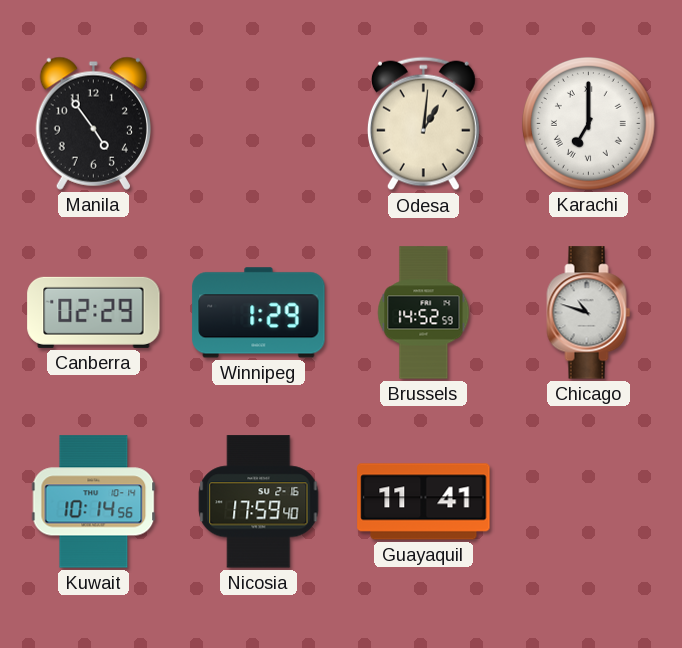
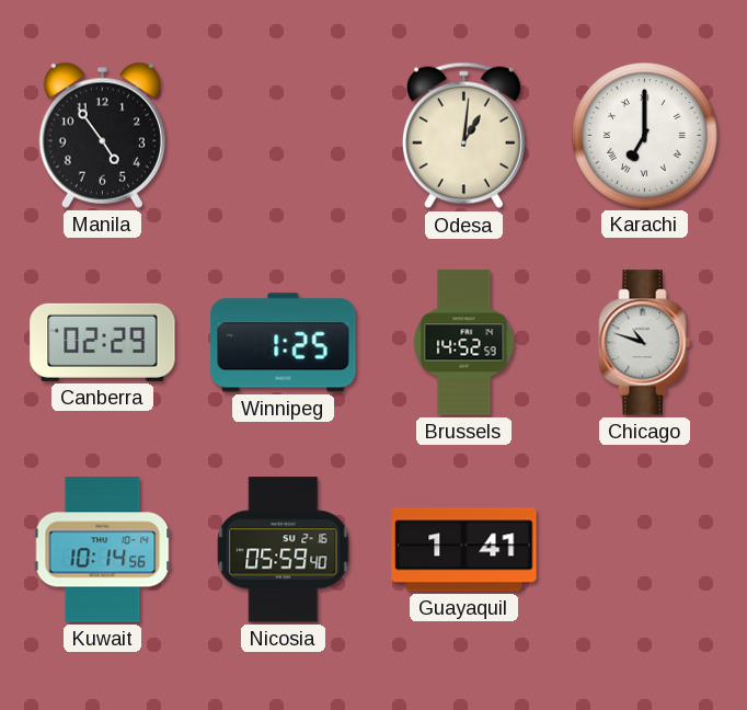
Winnipeg: 1:29 -> 1:25 (284, 343)
Nicosia: 17:59 -> 05:59 (284, 550)
Guayaquil: 11:41 -> 1:41 (464, 550)
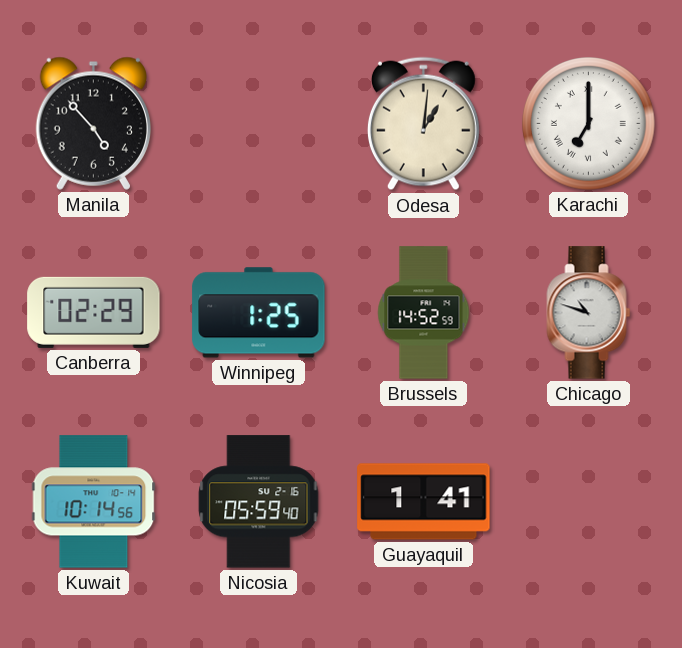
Manila: 4:54 -> 4:53 (93, 123)
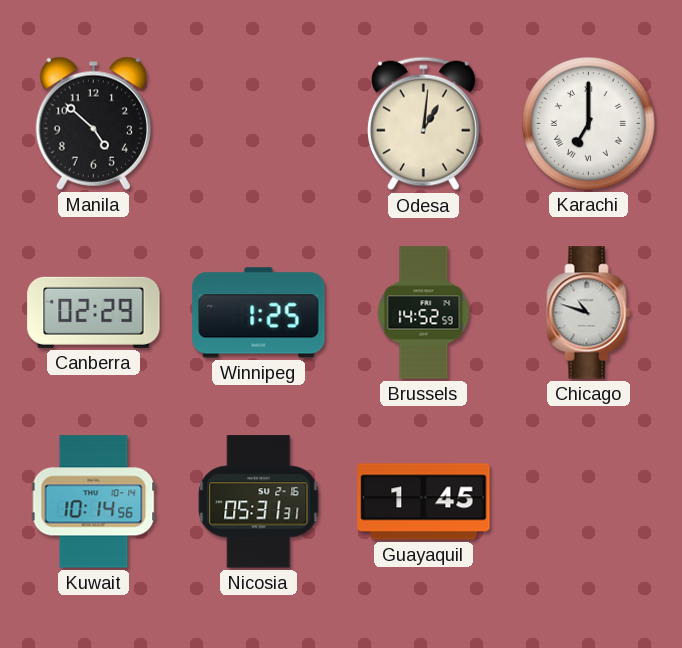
Manila: 4:53 -> 4:52 (93, 123)
Nicosia: 05:59 -> 05:31 (259, 502)
Guayaquil: 1:41 -> 1:45 (424, 502)
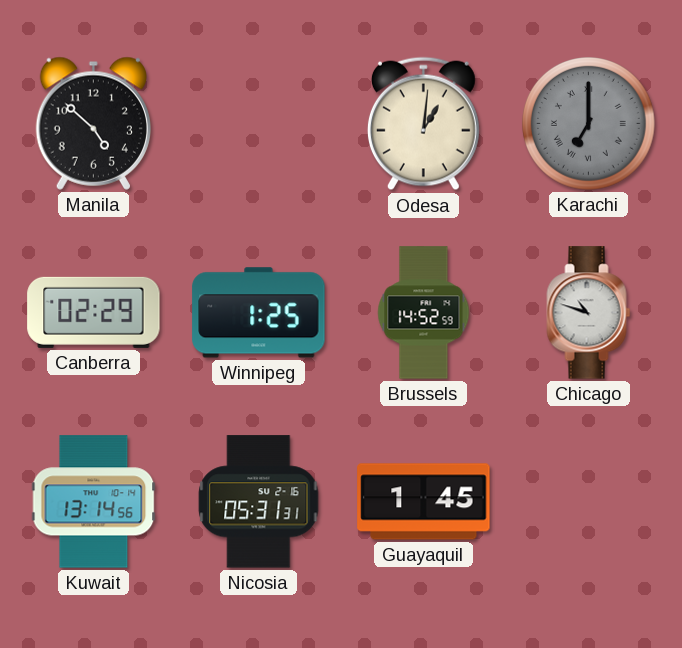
Karachi dial: white -> grey (589, 124)
Kuwait: 10:14 -> 13:14 (94, 502)
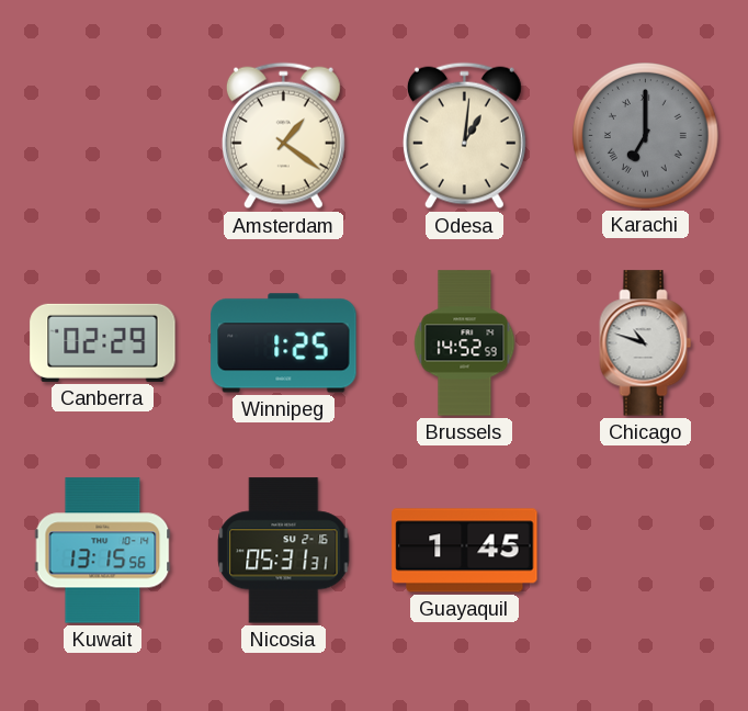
Manila: 4:52 -> none (93, 123)
Amsterdam: none -> 1:21 (283, 136)
Kuwait: 13:14 -> 13:15 (103, 551)
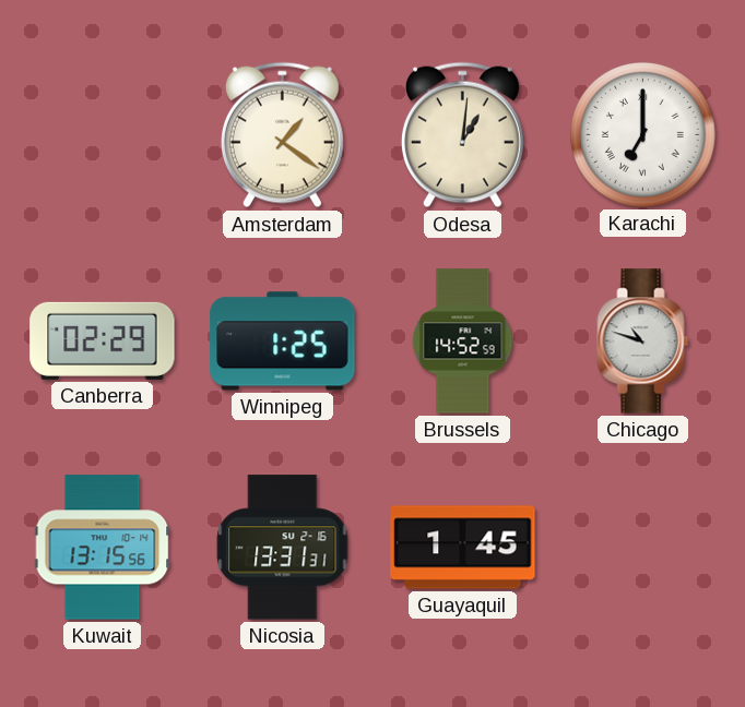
Karachi dial: grey -> white (643, 135)
Nicosia: 05:31 -> 13:31 (283, 548)
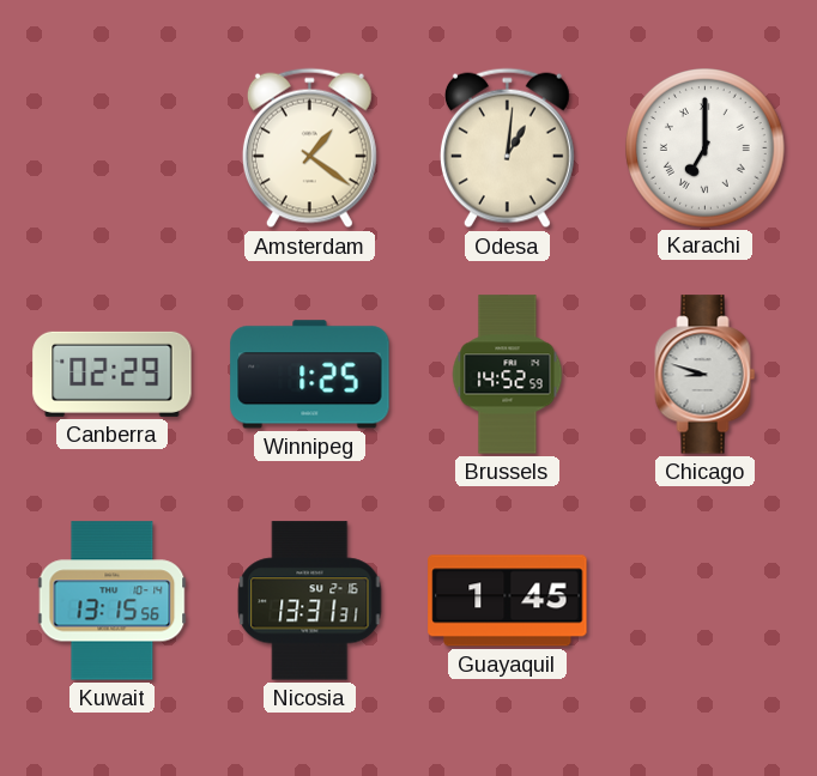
Chicago: 10:48 -> 8:48 (706, 375)
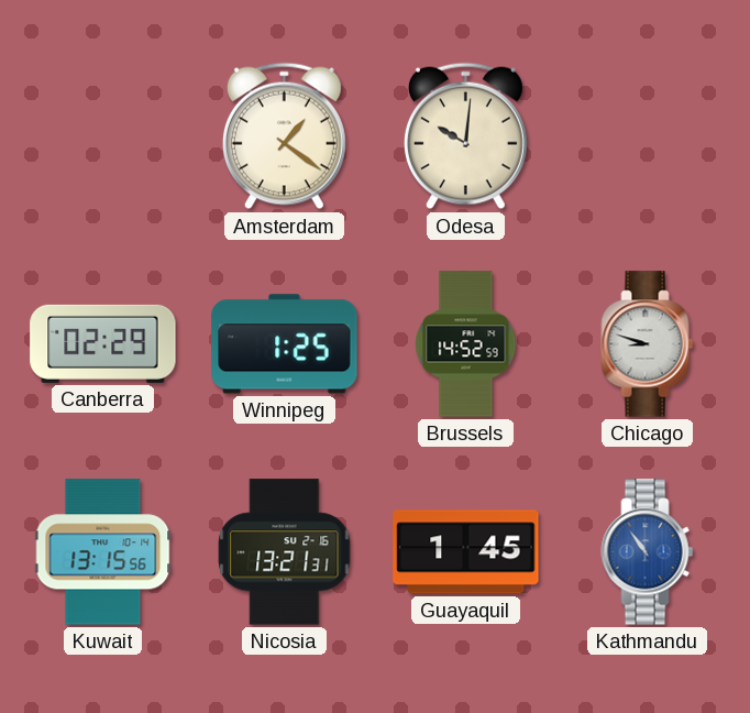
Odesa: 1:01 -> 10:01 (465, 136)
Karachi: 7:00 -> none (706, 148)
Nicosia: 13:31 -> 13:21 (285, 552)
Kathmandu: none -> 10:54 (648, 552)
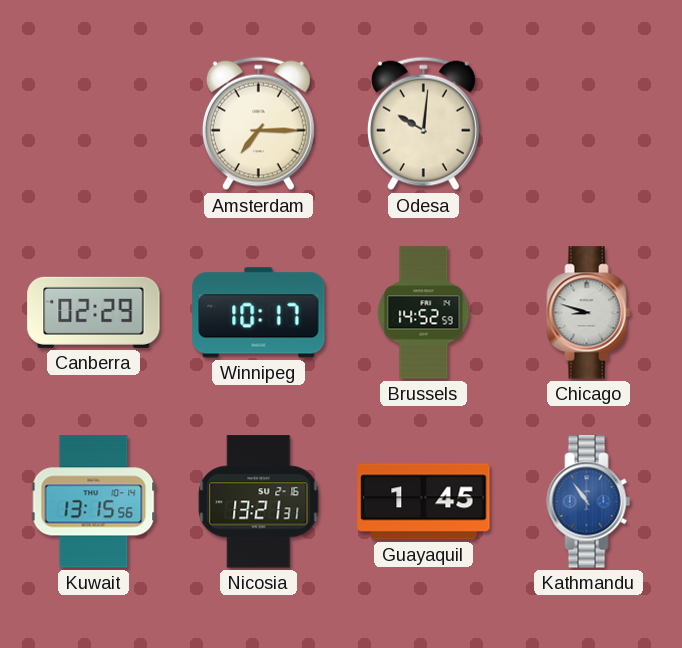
Amsterdam: 1:21 -> 7:15 (258, 124)
Winnipeg: 1:25 -> 10:17 (259, 313)
